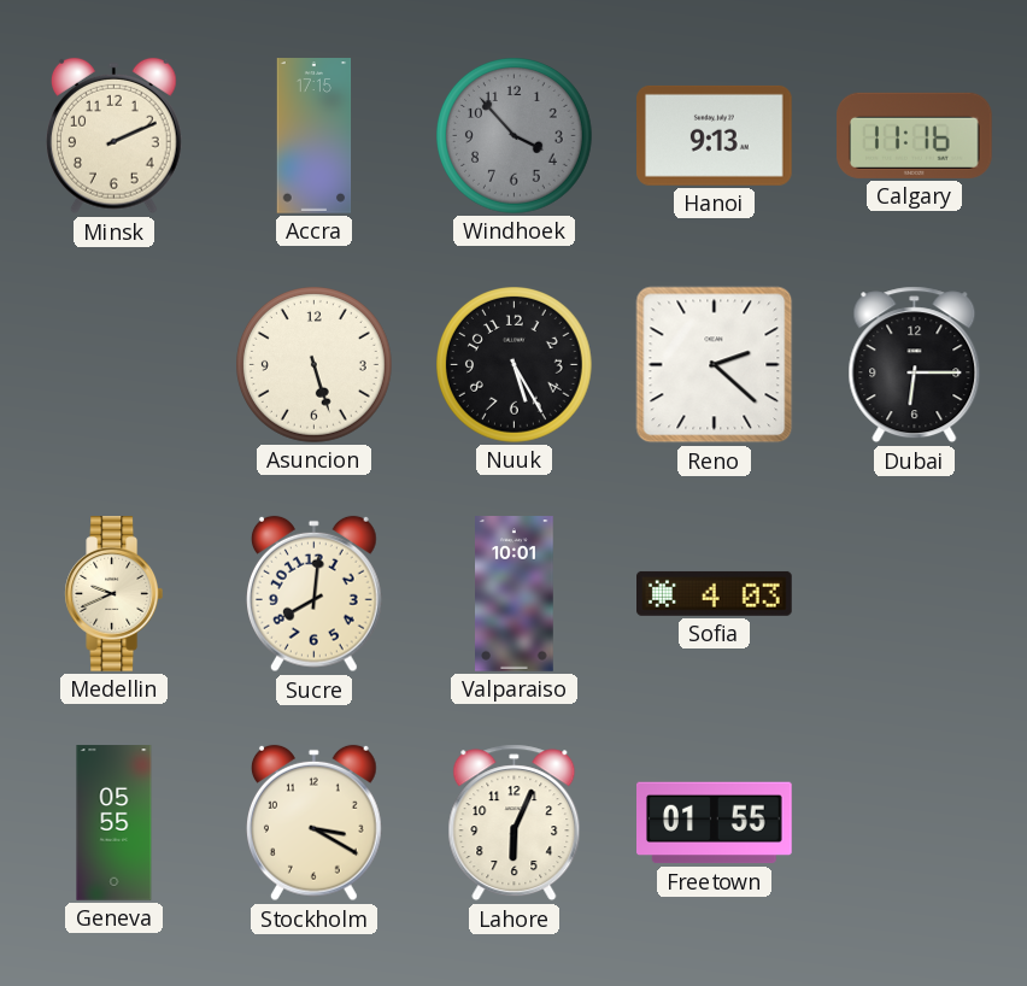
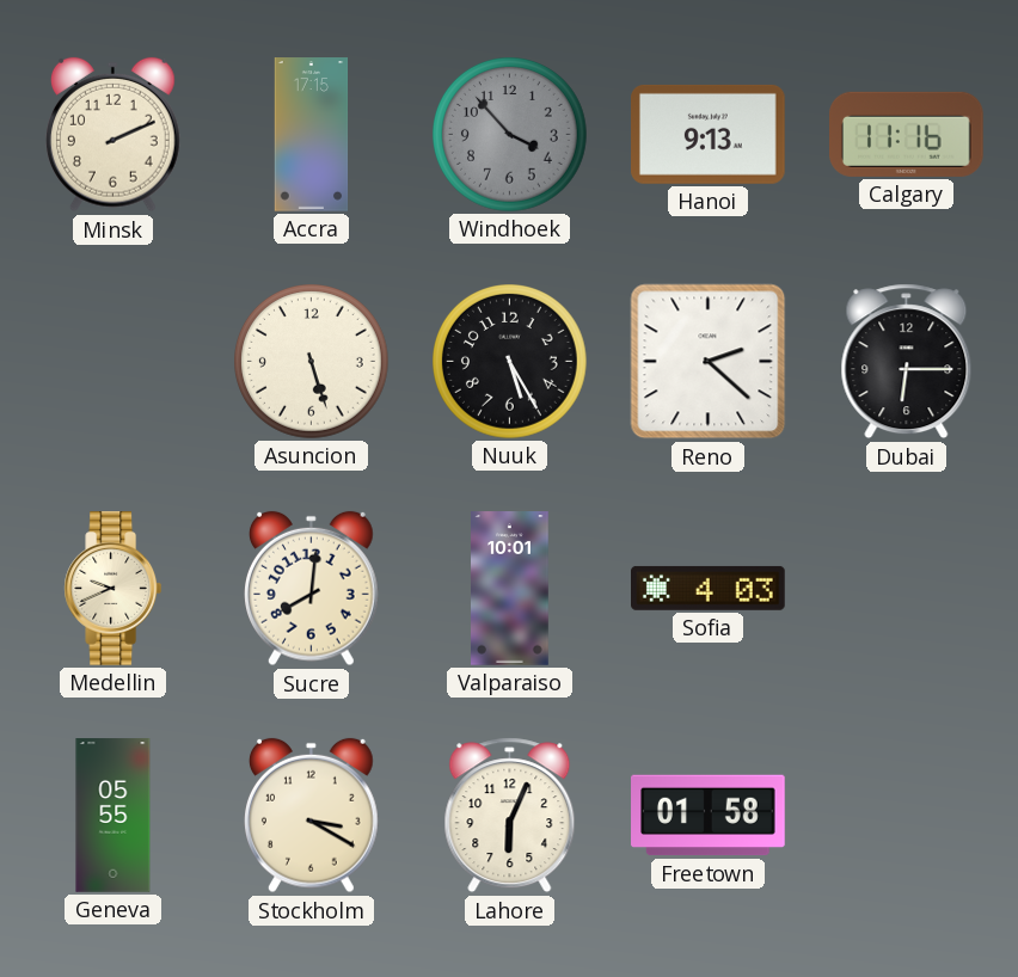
Freetown: 01:55 -> 01:58 (709, 816)
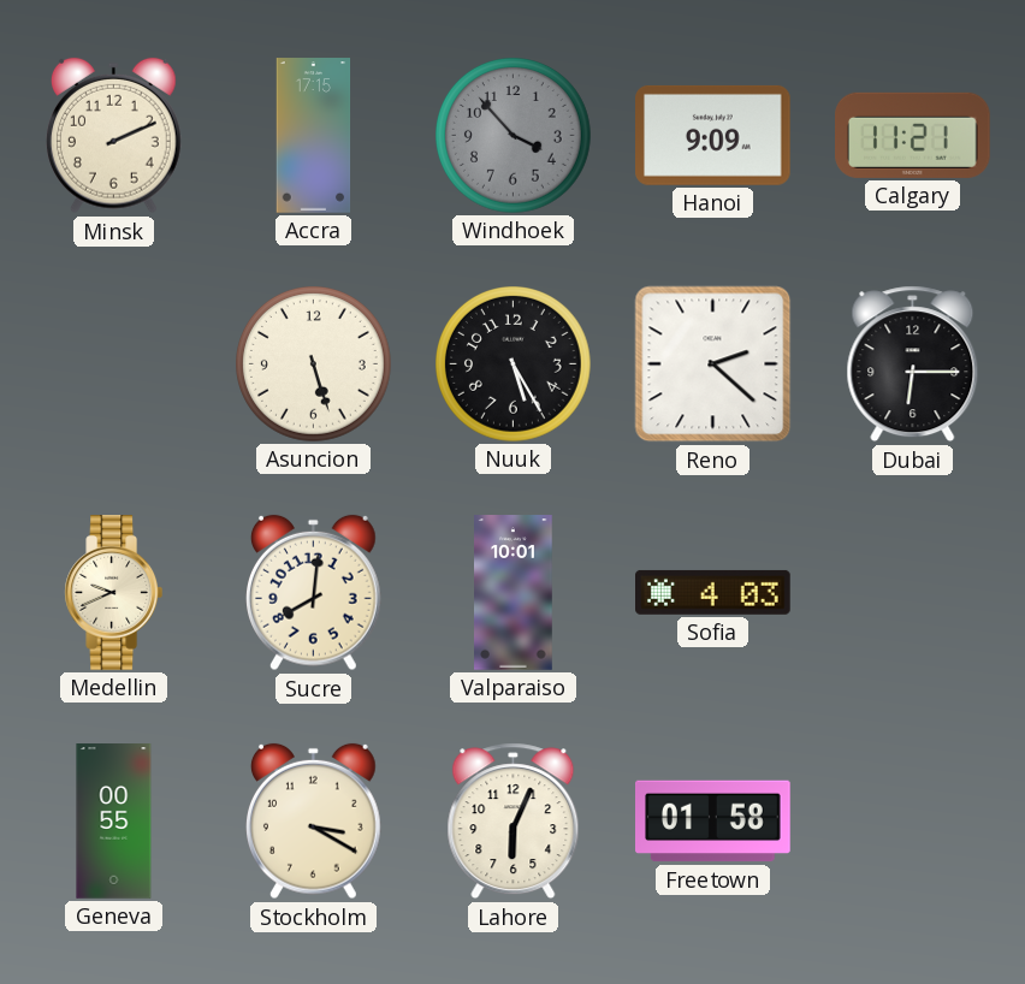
Hanoi: 9:13 -> 9:09 (713, 135)
Calgary: 11:16 -> 11:21 (913, 135)
Geneva: 05:55 -> 00:55 (114, 822)
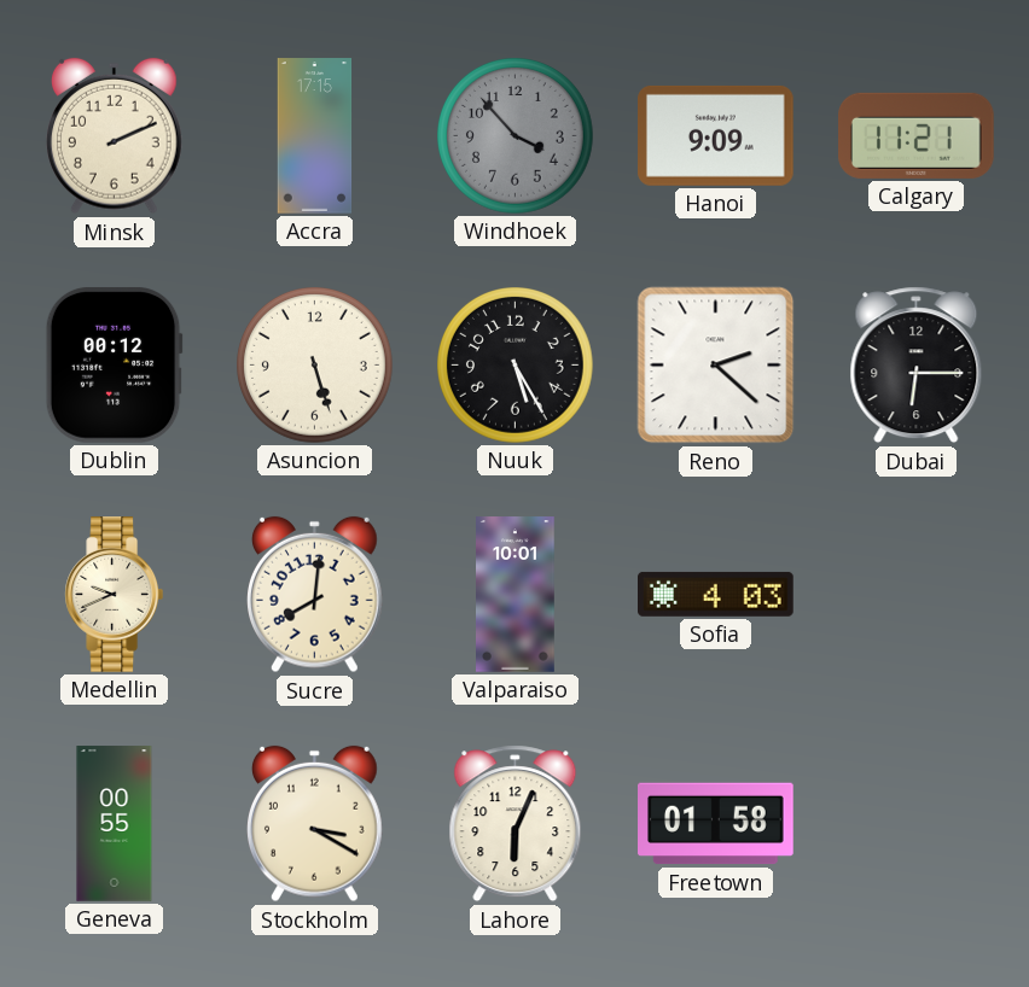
Dublin: none -> 00:12 (114, 364)
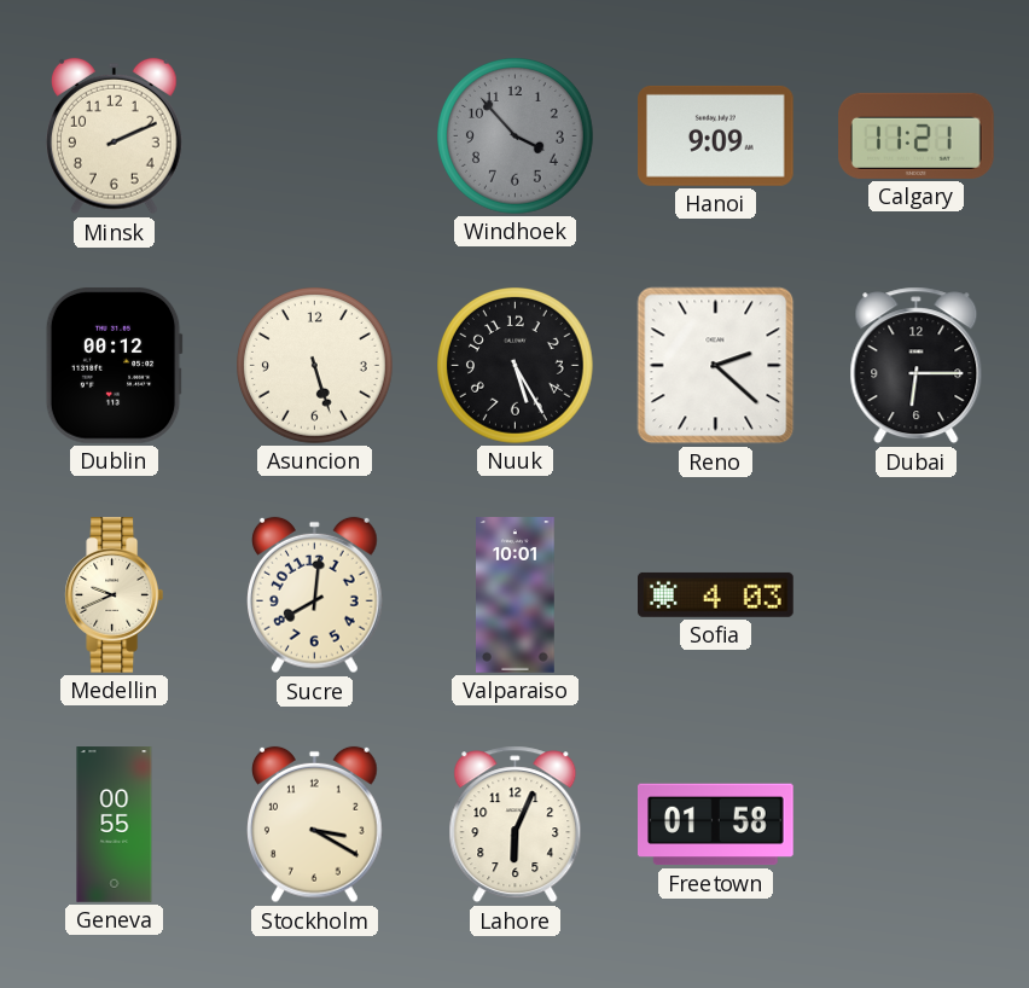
Accra: 17:15 -> none (315, 136)
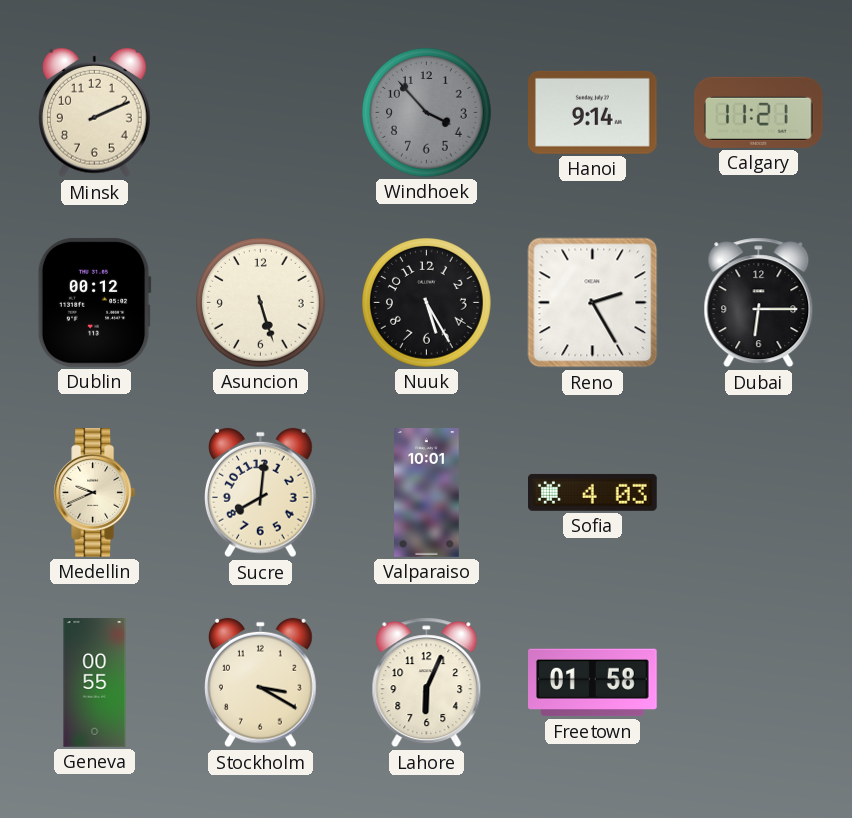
Hanoi: 9:09 -> 9:14 (593, 112)
Reno: 2:22 -> 2:25 (593, 303)
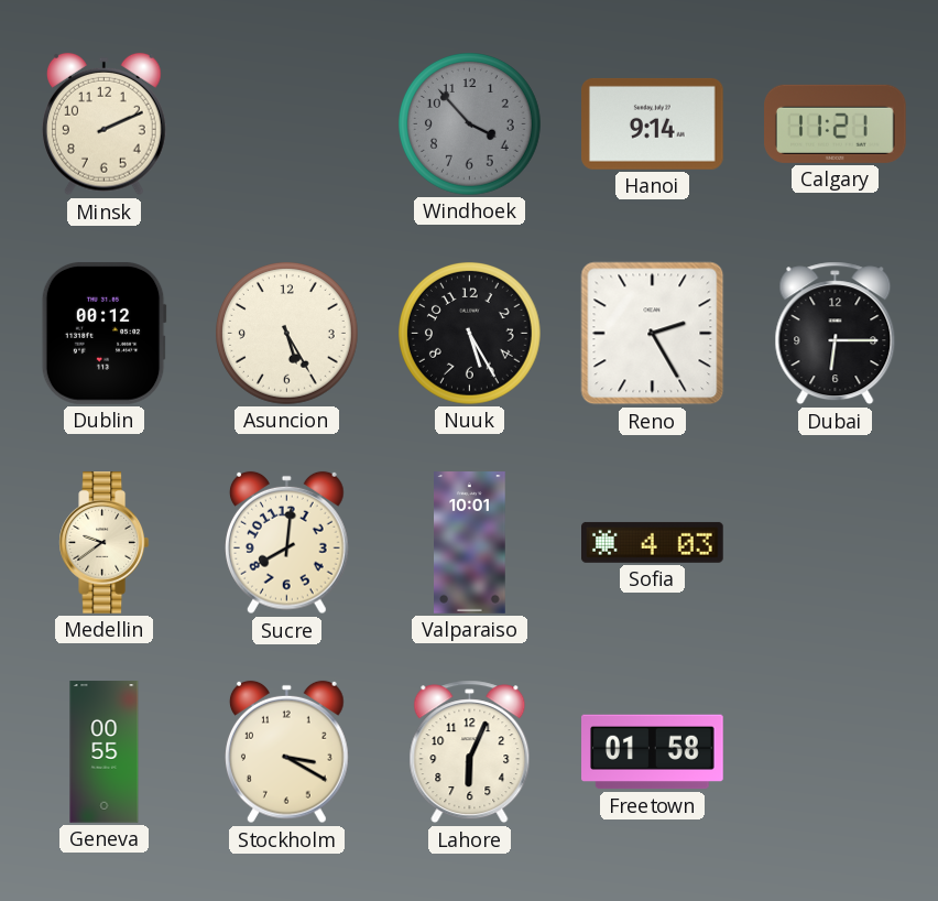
Asuncion: 5:27 -> 5:25 (287, 334)
Medellin: 9:41 -> 9:39 (103, 543)
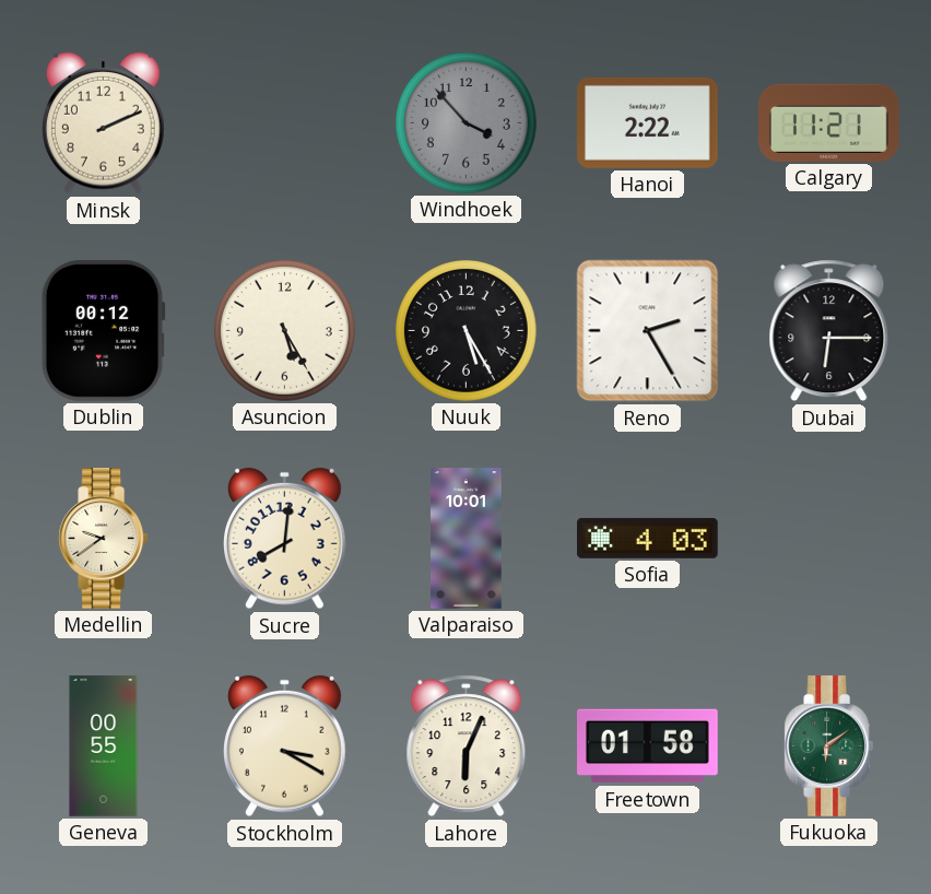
Hanoi: 9:14 -> 2:22 (648, 122)
Fukuoka: none -> 6:09 (828, 746)
